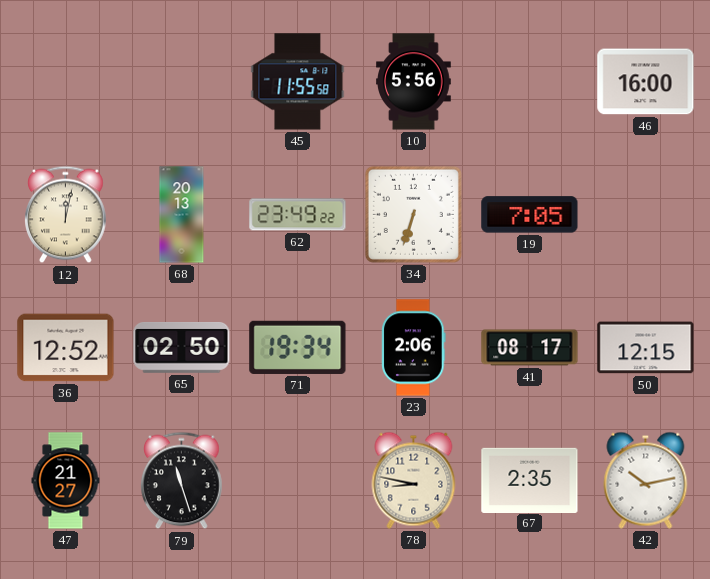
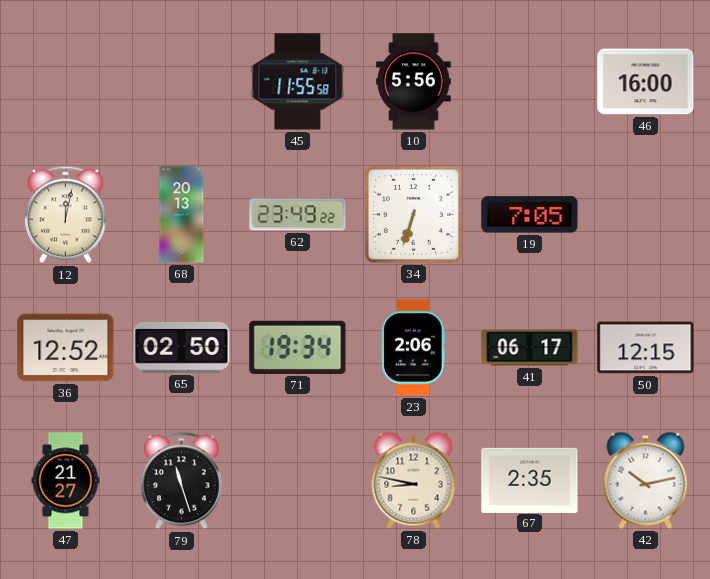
41: 08:17 -> 06:17 (530, 348)
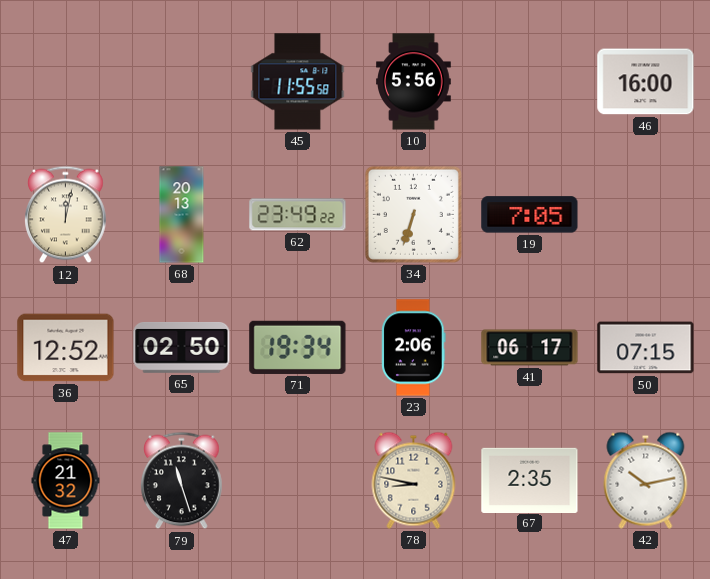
50: 12:15 -> 07:15 (646, 348)
47: 21:27 -> 21:32 (66, 481)
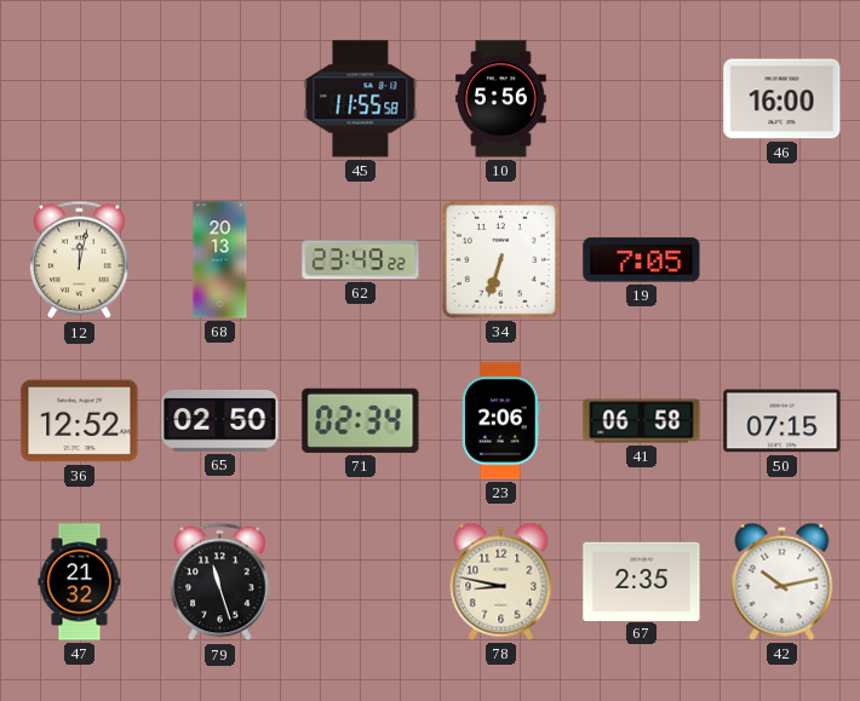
71: 19:34 -> 02:34 (361, 420)
41: 06:17 -> 06:58 (642, 421)
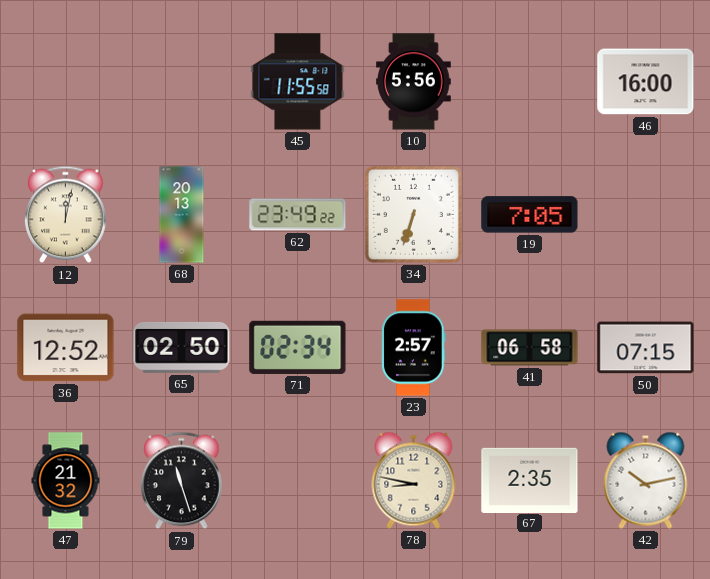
23: 2:06 -> 2:57 (414, 348)
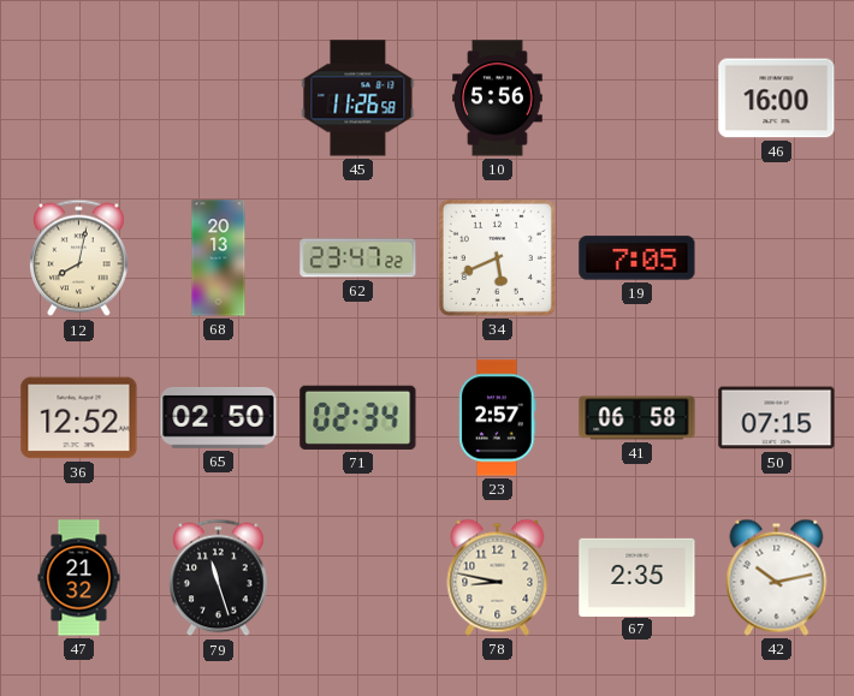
45: 11:55 -> 11:26 (358, 99)
12: 12:02 -> 8:02 (79, 258)
62: 23:49 -> 23:47 (358, 258)
34: 6:33 -> 5:41 (497, 257)
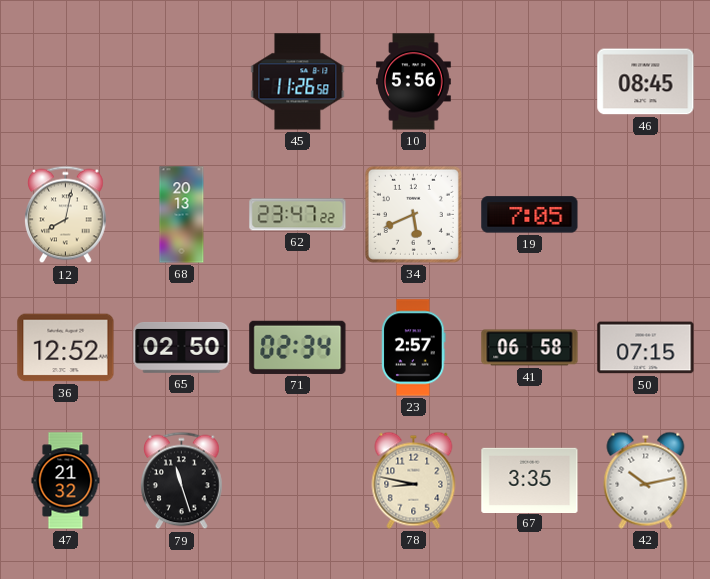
46: 16:00 -> 08:45 (646, 82)
67: 2:35 -> 3:35 (530, 480)
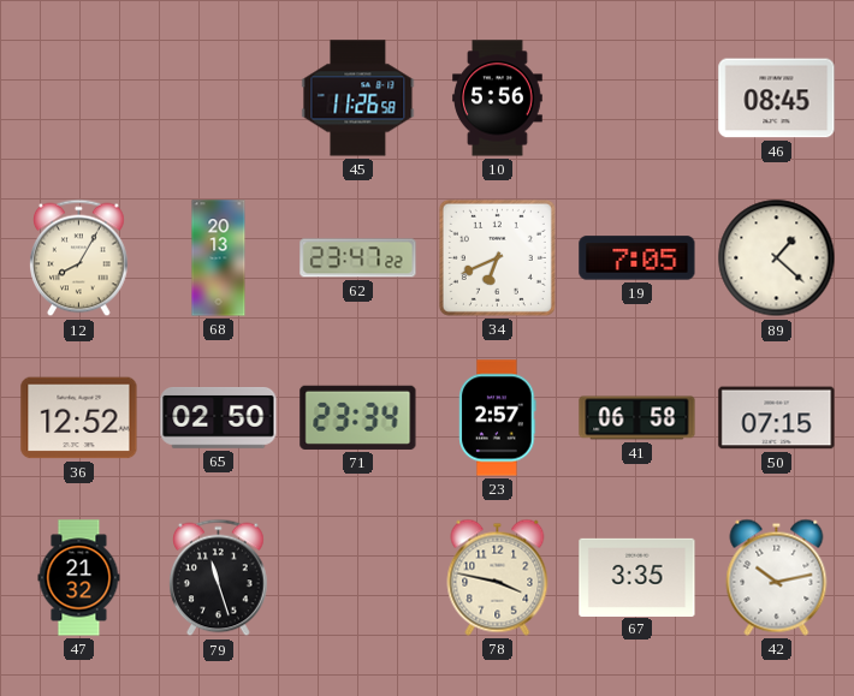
12: 8:02 -> 8:05 (79, 258)
34: 5:41 -> 6:41 (497, 257)
89: none -> 1:22 (777, 258)
71: 02:34 -> 23:34 (358, 417)
78: 8:47 -> 3:47 (498, 577)
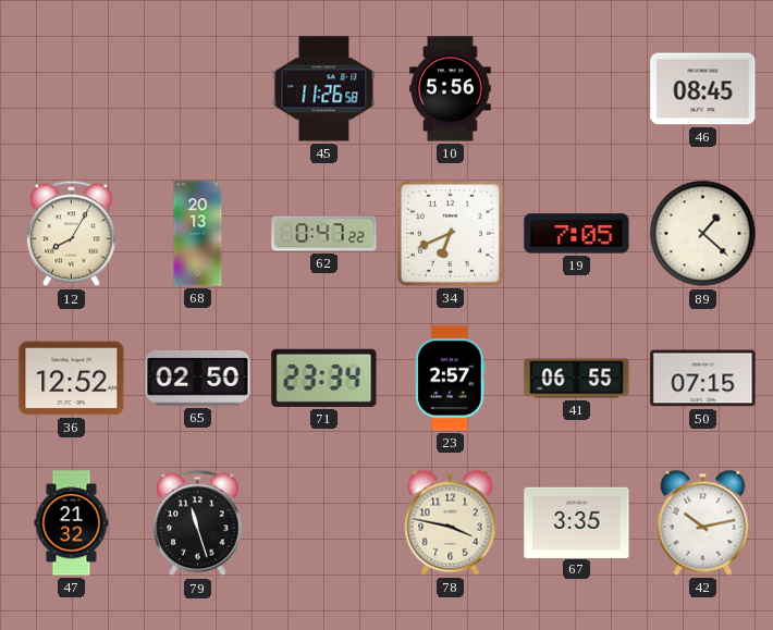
62: 23:47 -> 0:47 (324, 234)
41: 06:58 -> 06:55 (577, 379)
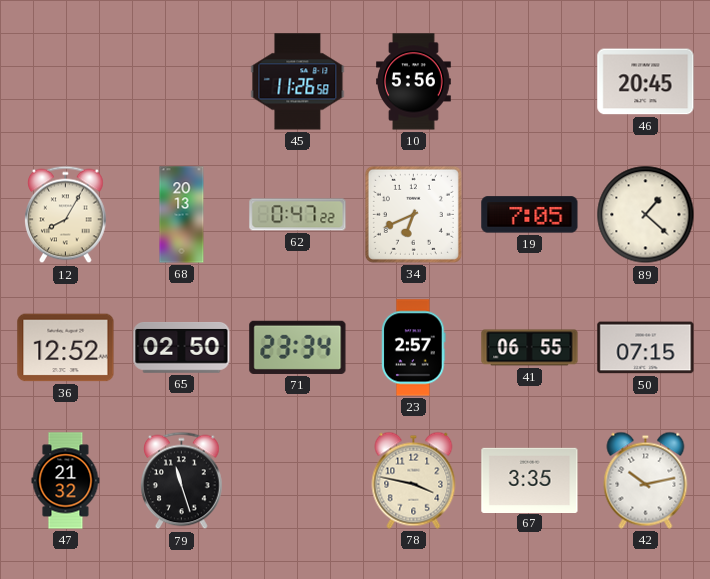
46: 08:45 -> 20:45 (646, 82)
